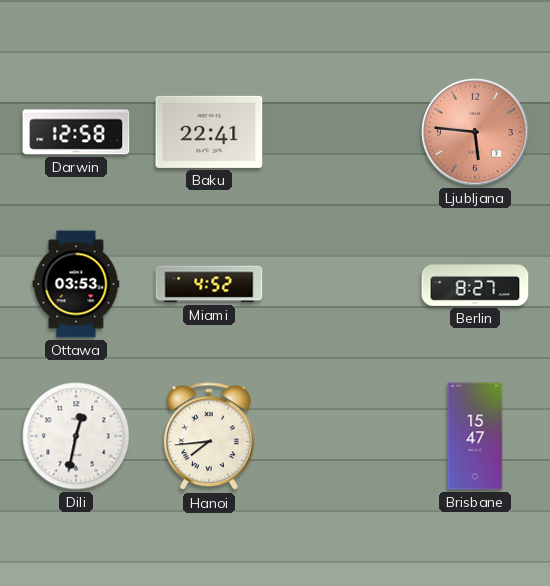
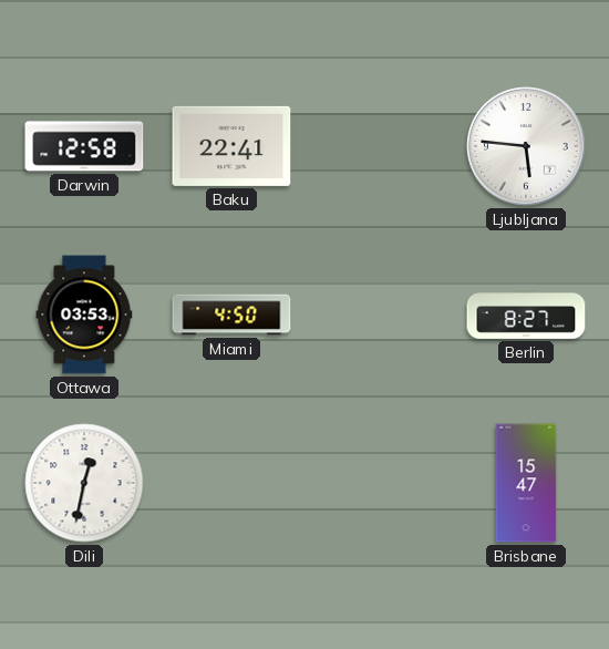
Ljubljana dial: salmon -> white (527, 147)
Miami: 4:52 -> 4:50 (231, 315)
Hanoi: 7:44 -> none (209, 437)
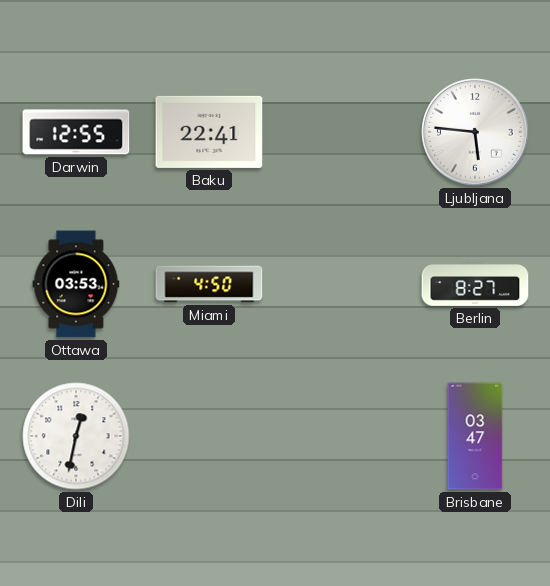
Darwin: 12:58 -> 12:55 (76, 132)
Brisbane: 15:47 -> 03:47 (475, 436)
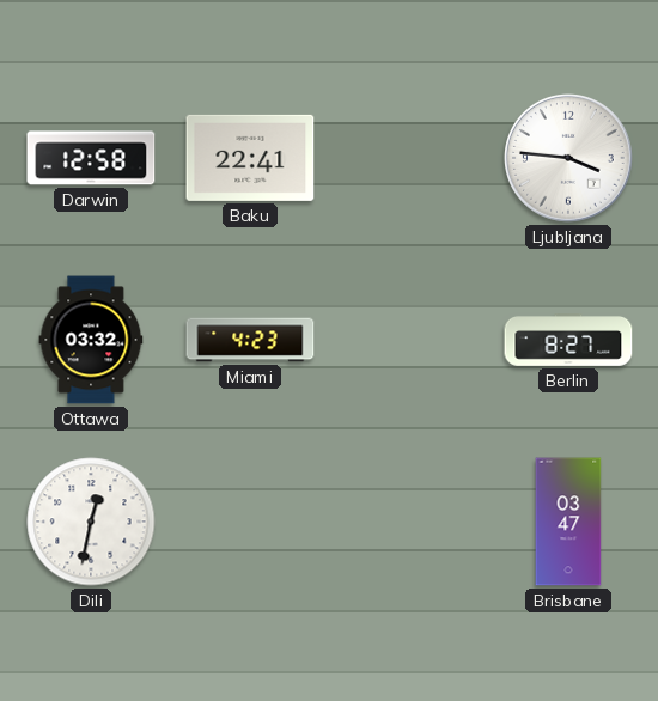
Darwin: 12:55 -> 12:58 (91, 158)
Ljubljana: 5:46 -> 3:46 (569, 159)
Ottawa: 03:53 -> 03:32 (91, 340)
Miami: 4:50 -> 4:23 (250, 340)
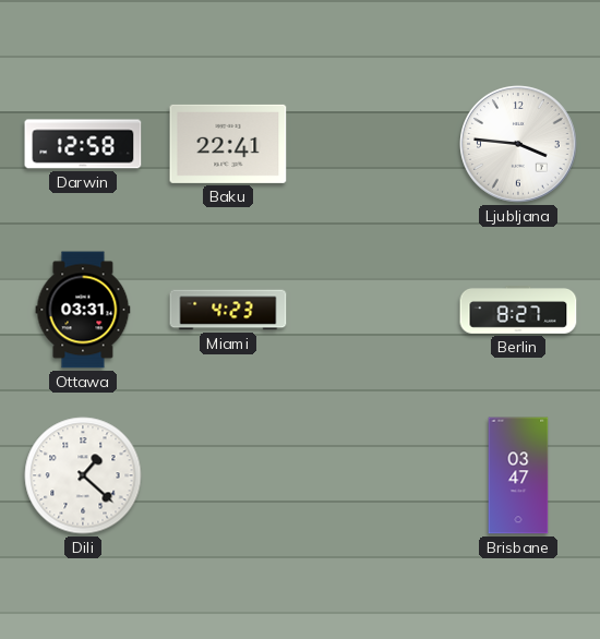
Ottawa: 03:32 -> 03:31 (83, 310)
Dili: 12:32 -> 1:22 (83, 475)
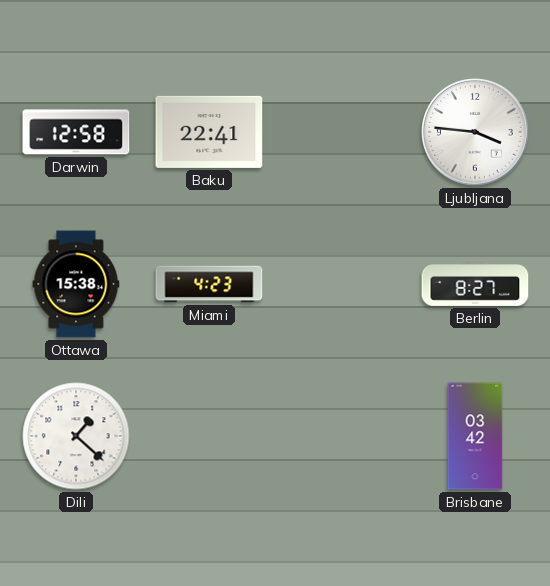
Ottawa: 03:31 -> 15:38 (76, 284)
Brisbane: 03:47 -> 03:42 (475, 436)
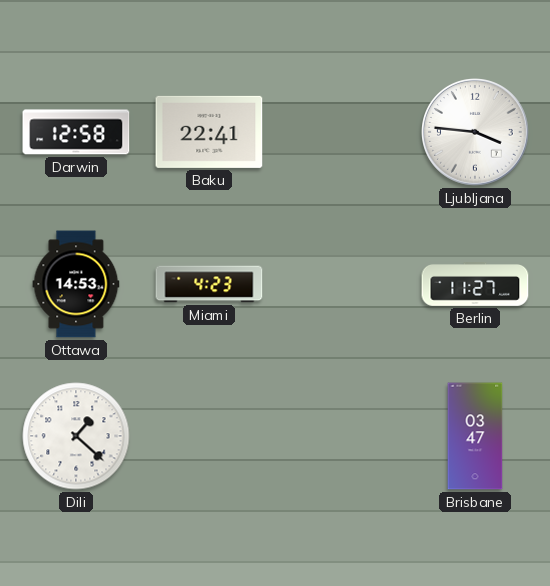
Ottawa: 15:38 -> 14:53 (76, 284)
Berlin: 8:27 -> 11:27 (475, 284)
Brisbane: 03:42 -> 03:47 (475, 436)
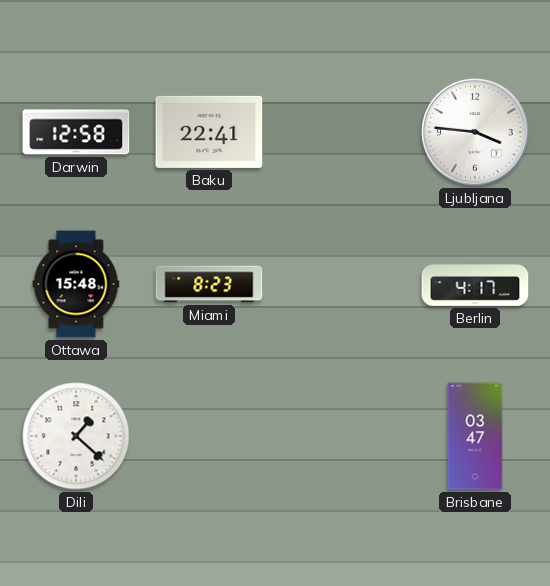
Ottawa: 14:53 -> 15:48 (76, 284)
Miami: 4:23 -> 8:23 (209, 284)
Berlin: 11:27 -> 4:17 (475, 284)
